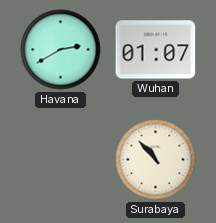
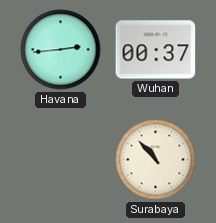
Havana: 2:40 -> 2:44 (61, 50)
Wuhan: 01:07 -> 00:37 (156, 50)
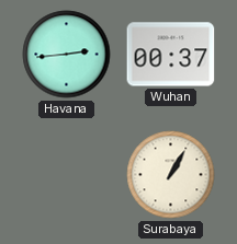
Surabaya: 10:53 -> 1:05 (171, 175)
